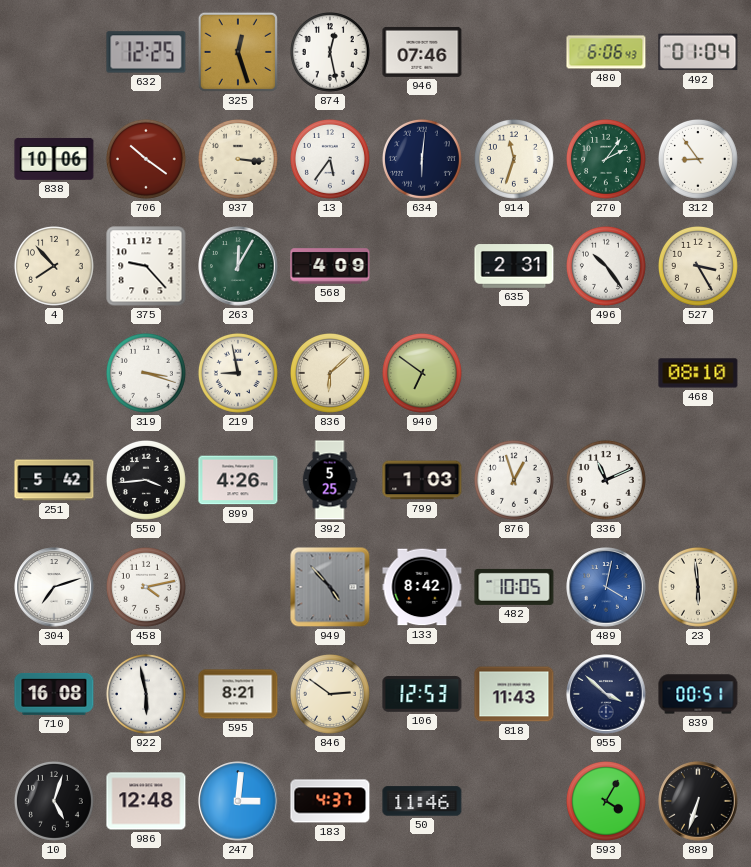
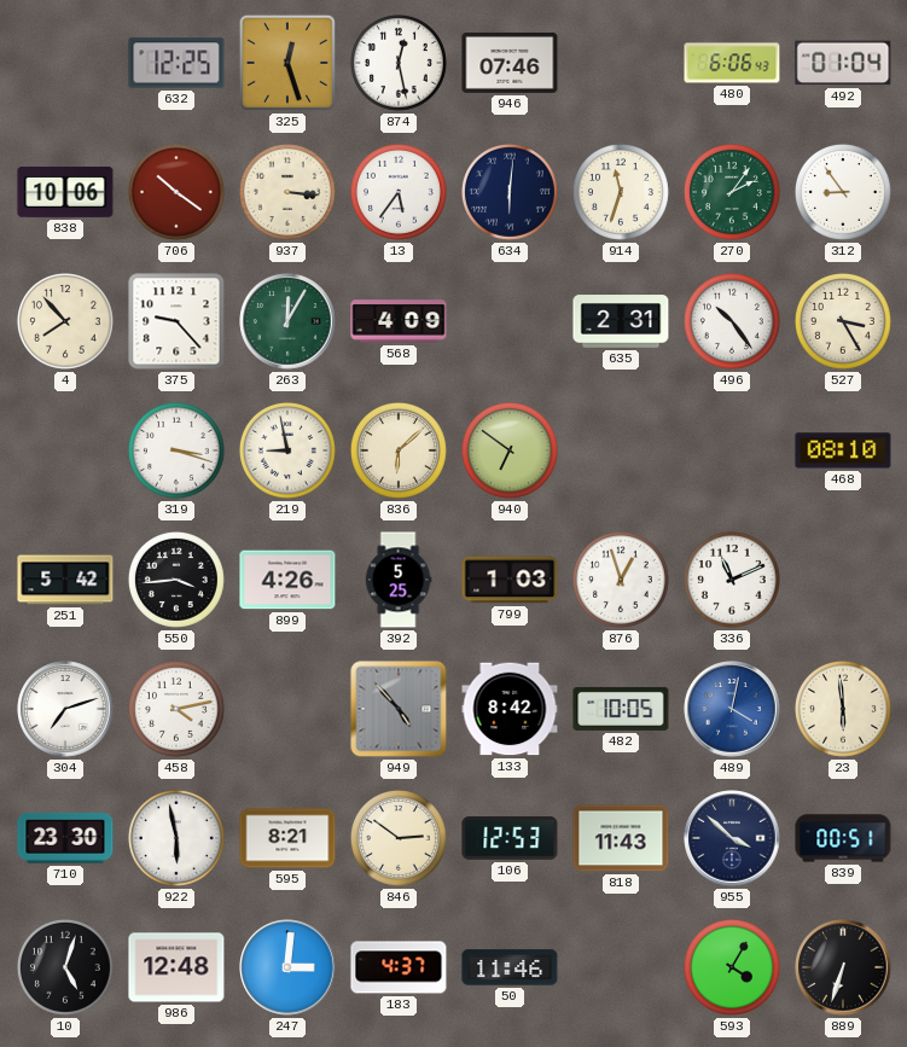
710: 16:08 -> 23:30 (65, 838)
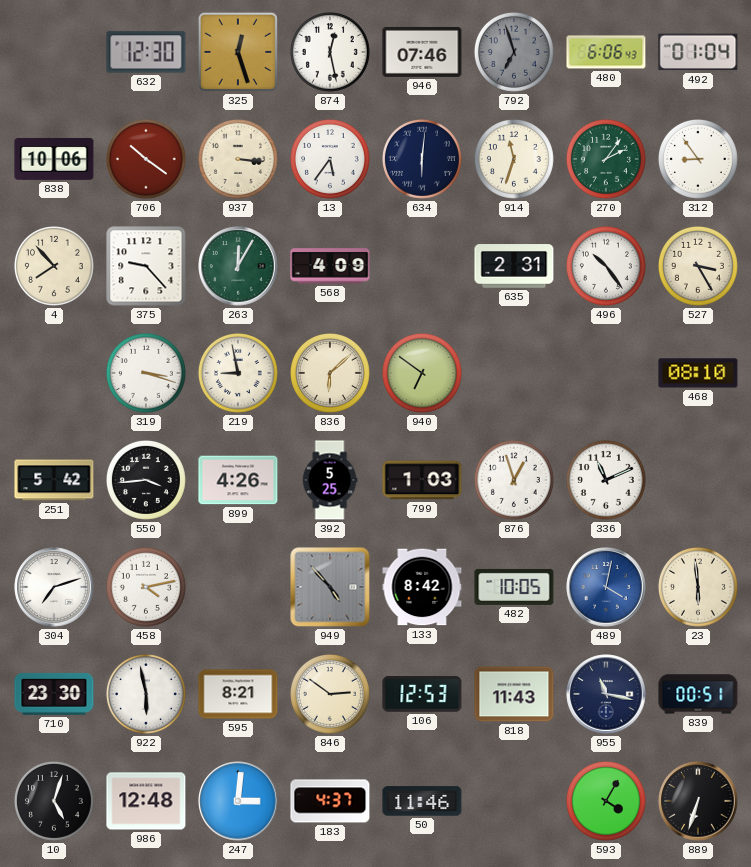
632: 12:25 -> 12:30 (146, 52)
792: none -> 6:57 (514, 52)
955: 3:52 -> 11:17 (606, 694)
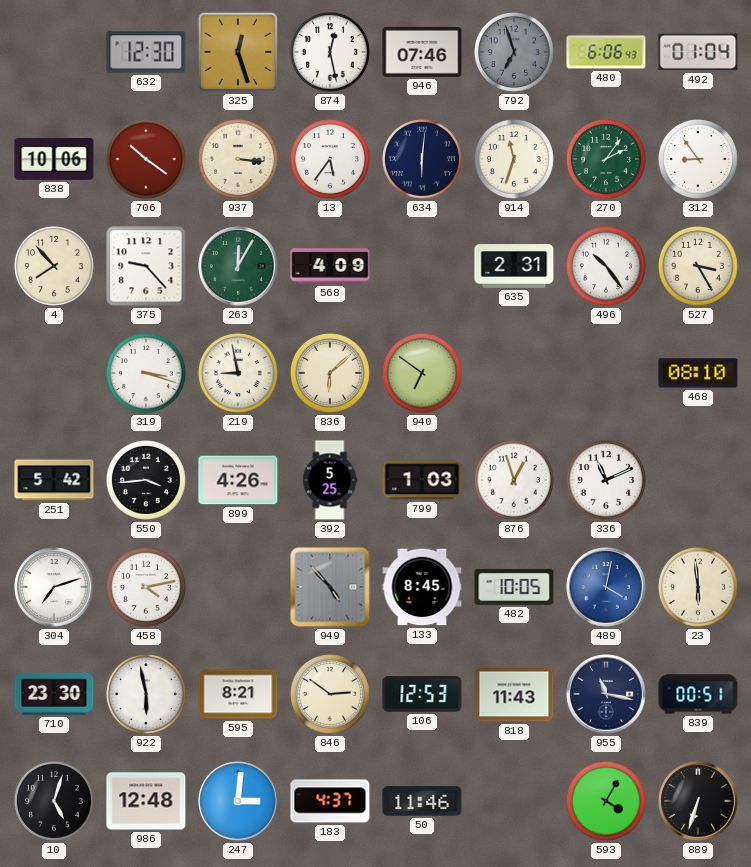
133: 8:42 -> 8:45 (422, 587)
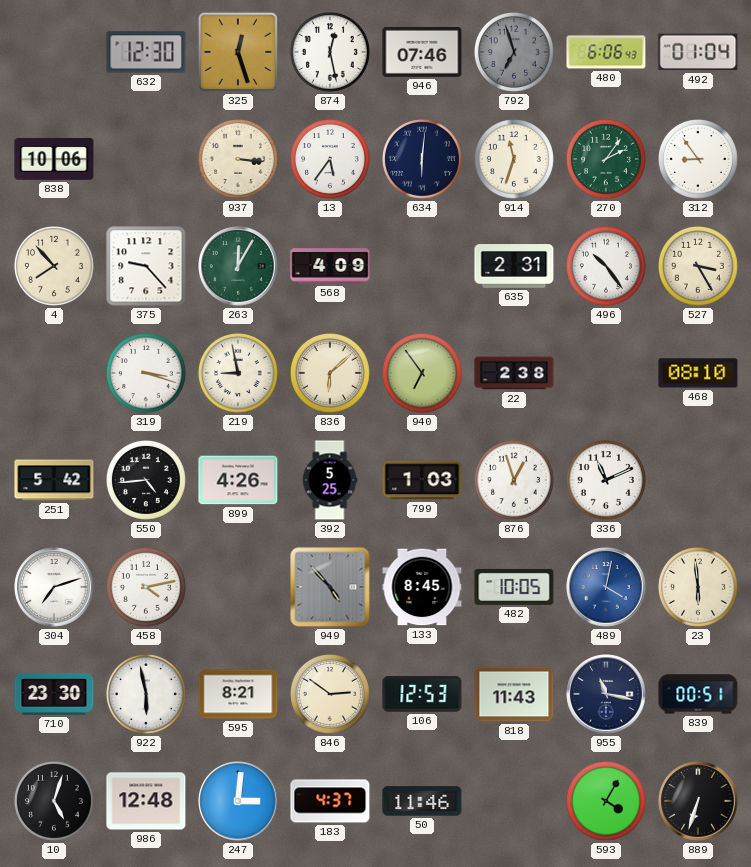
706: 10:21 -> none (146, 159)
940: 6:51 -> 6:54 (422, 373)
22: none -> 2:38 (514, 373)
550: 3:44 -> 4:44 (146, 480)
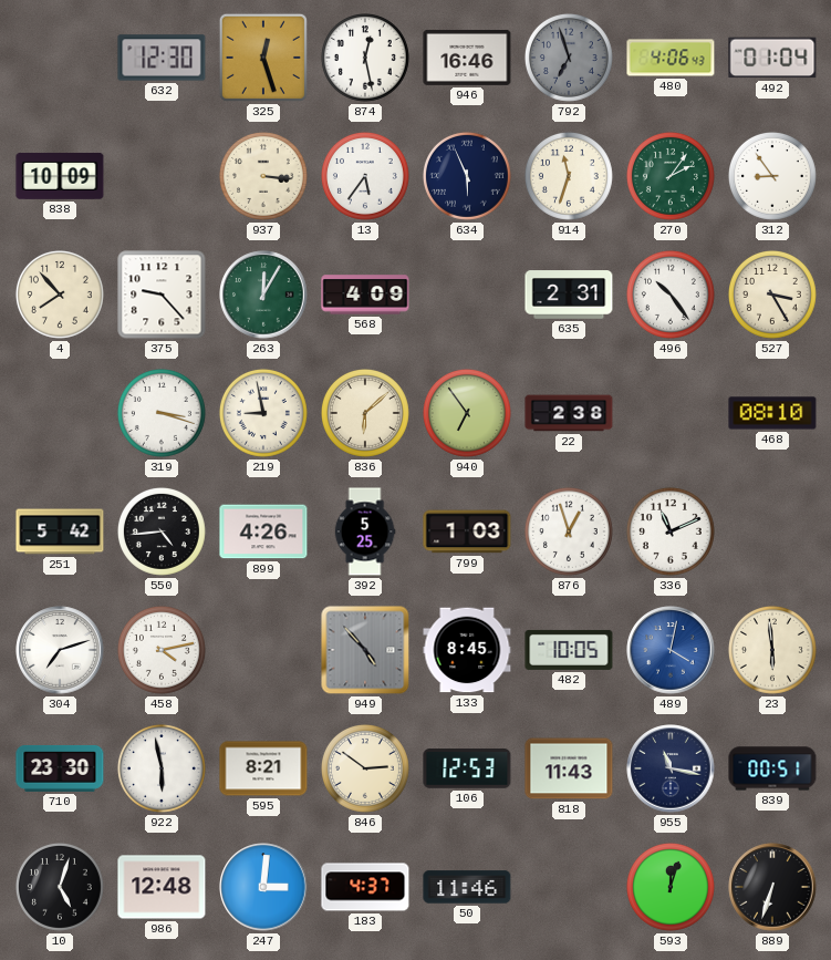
946: 07:46 -> 16:46 (467, 58)
480: 6:06 -> 4:06 (671, 58)
838: 10:06 -> 10:09 (60, 176)
634: 6:01 -> 5:56 (467, 176)
593: 4:05 -> 12:03 (671, 887)
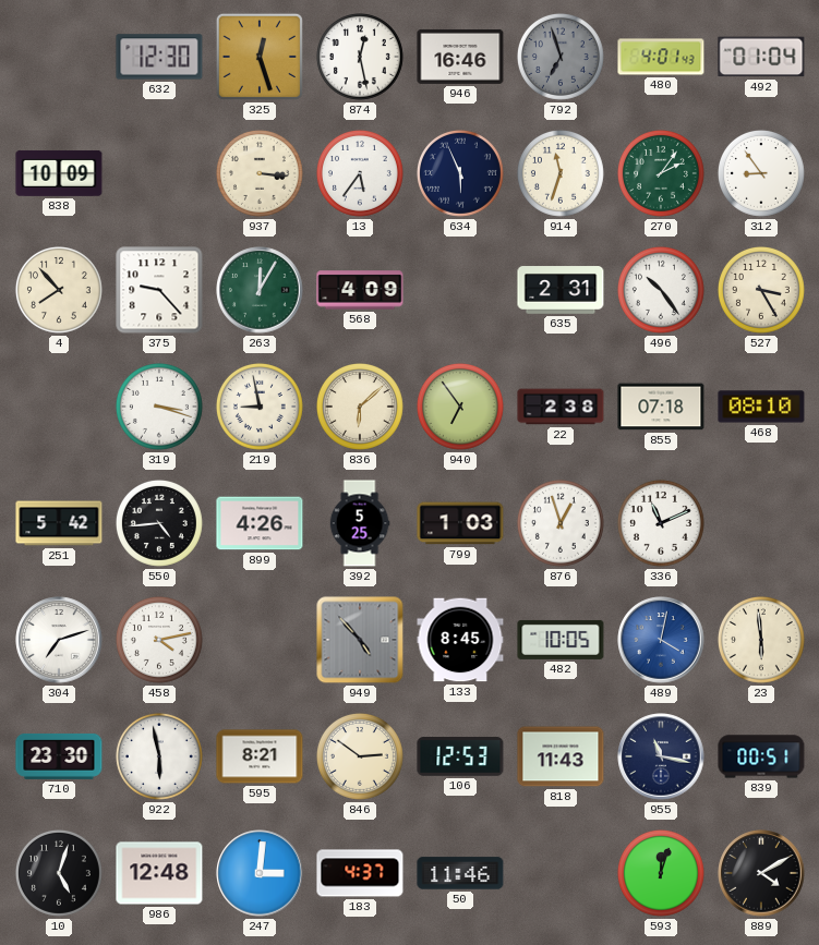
480: 4:06 -> 4:01 (661, 57)
855: none -> 07:18 (661, 407)
889: 6:33 -> 4:10 (761, 873)
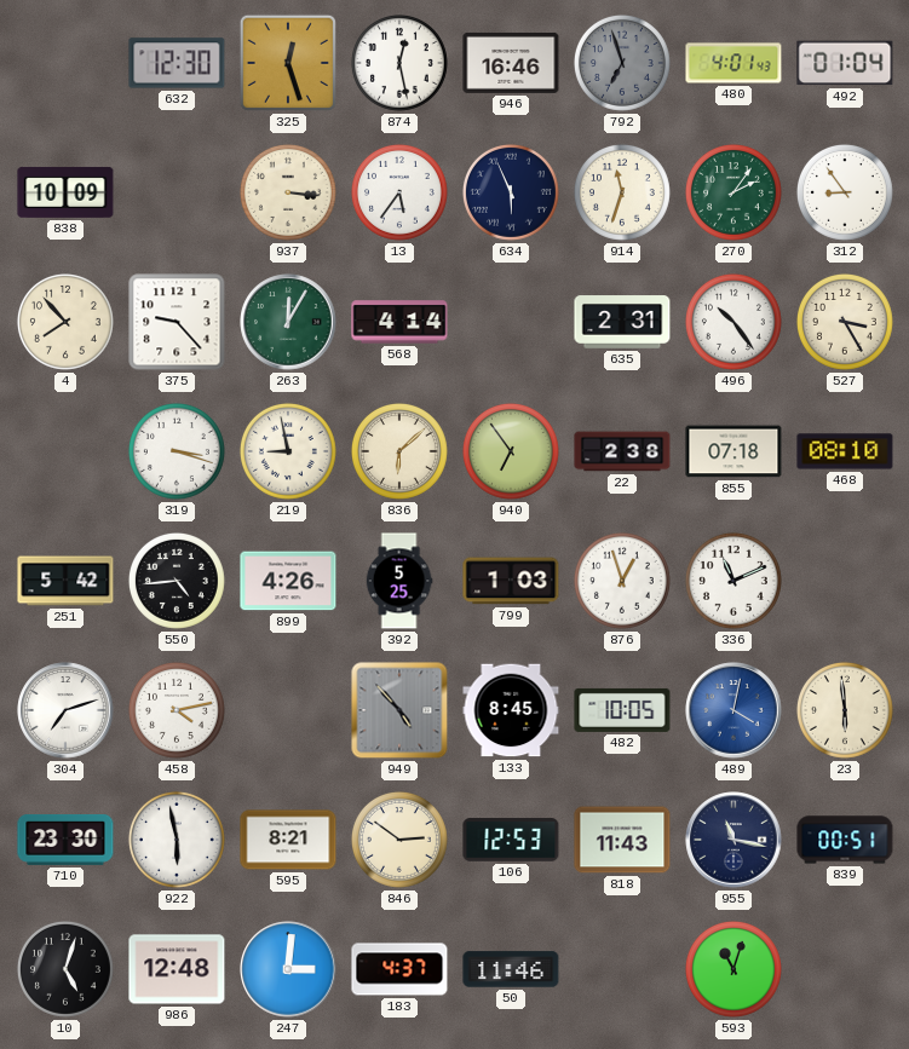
568: 4:09 -> 4:14 (399, 322)
593: 12:03 -> 11:03 (733, 969)
889: 4:10 -> none (761, 873)
